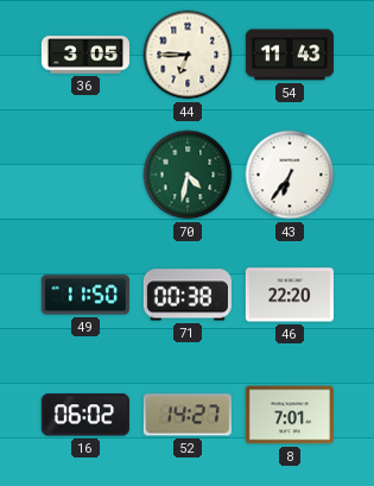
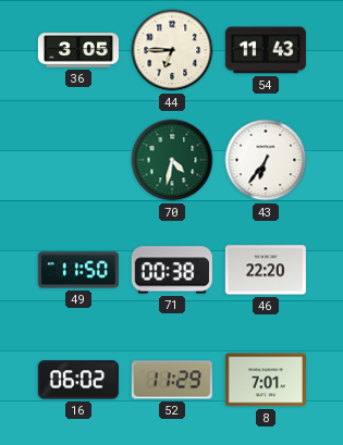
52: 14:27 -> 11:29 (172, 380)
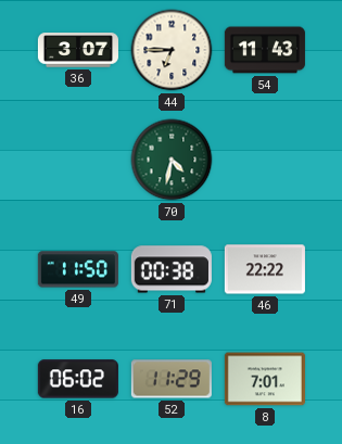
36: 3:05 -> 3:07 (78, 50)
43: 6:36 -> none (266, 160)
46: 22:20 -> 22:22 (265, 269)
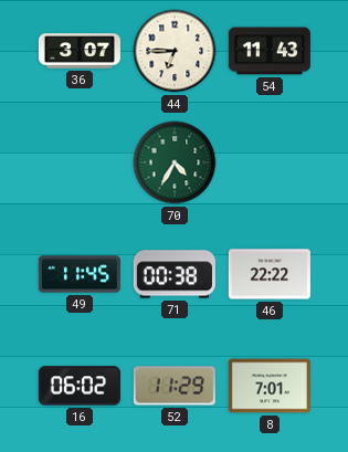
70: 4:32 -> 4:35 (175, 162)
49: 11:50 -> 11:45 (80, 274)
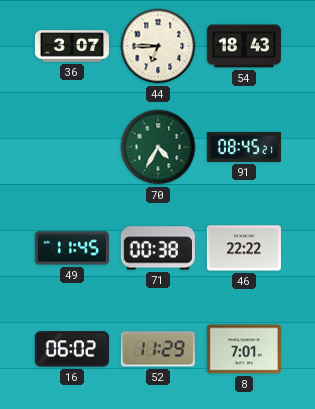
54: 11:43 -> 18:43 (244, 46)
91: none -> 08:45 (244, 147)
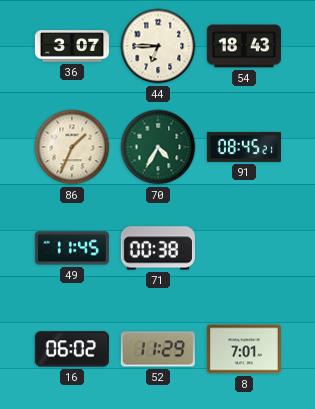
86: none -> 1:34 (72, 147)
46: 22:22 -> none (244, 248)
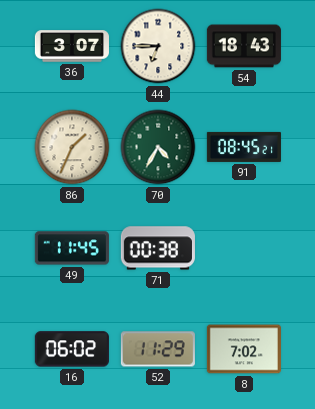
8: 7:01 -> 7:02 (244, 349)
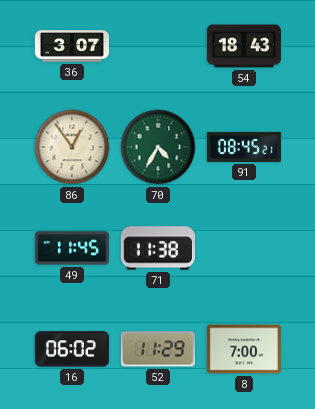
44: 6:45 -> none (158, 46)
86: 1:34 -> 12:54 (72, 147)
71: 00:38 -> 11:38 (158, 248)
8: 7:02 -> 7:00 (244, 349)
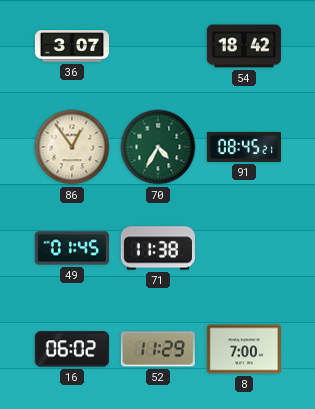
54: 18:43 -> 18:42 (244, 46)
49: 11:45 -> 01:45 (72, 248)
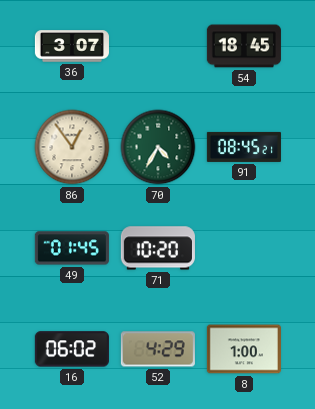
54: 18:42 -> 18:45 (244, 46)
71: 11:38 -> 10:20 (158, 248)
52: 11:29 -> 4:29 (158, 349)
8: 7:00 -> 1:00 (244, 349)
